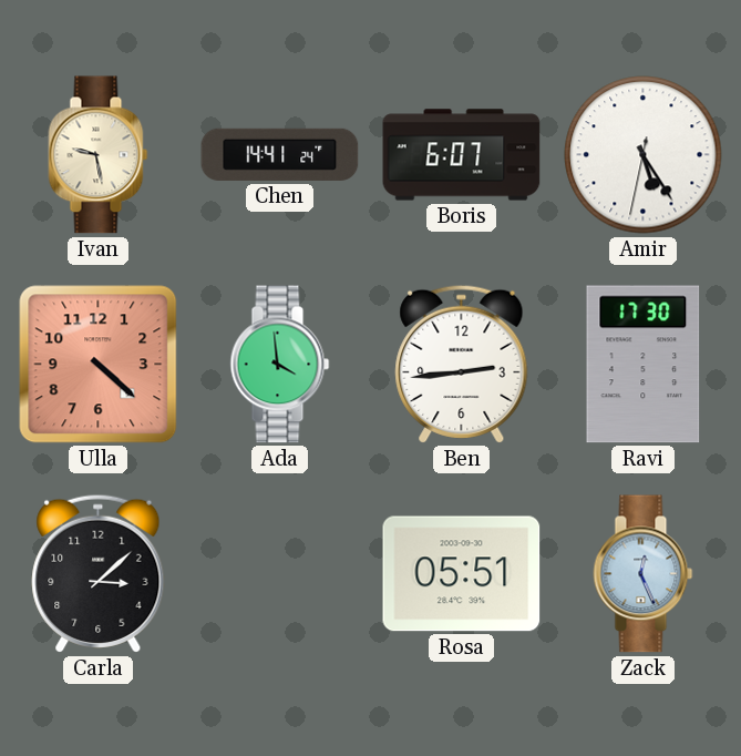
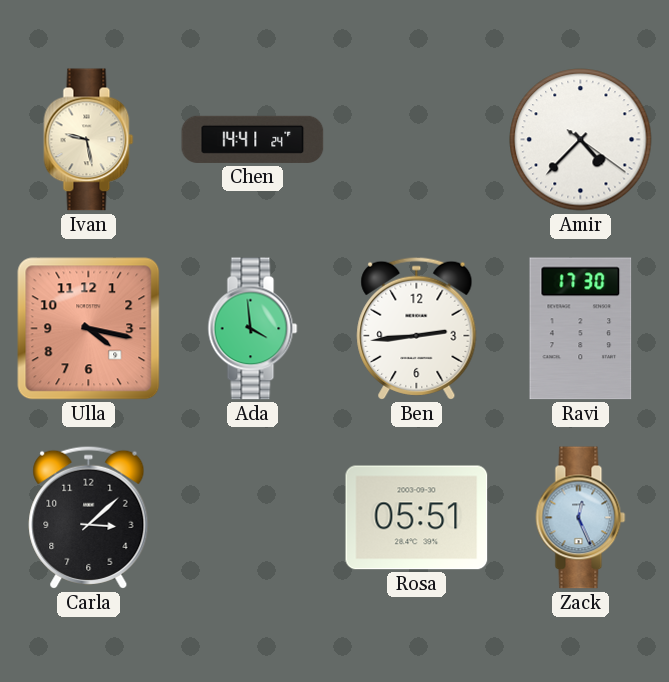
Boris: 6:07 -> none (462, 155)
Amir: 5:24 -> 4:37 (581, 140)
Ulla: 4:22 -> 4:17 (89, 329)
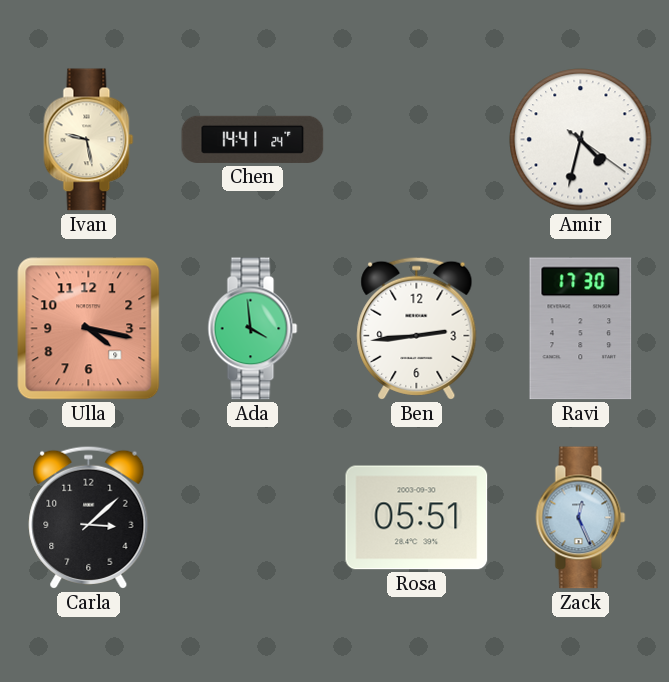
Amir: 4:37 -> 4:32 (581, 140)
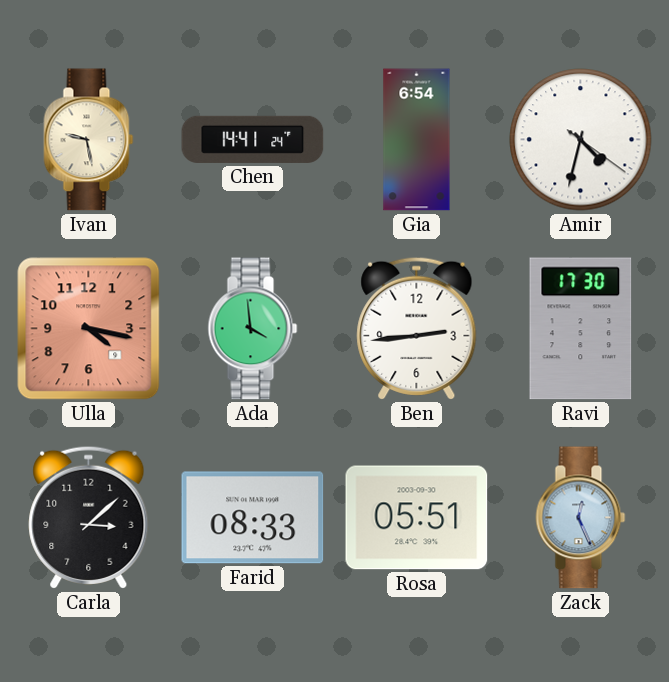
Gia: none -> 6:54 (417, 140)
Farid: none -> 08:33 (253, 518)
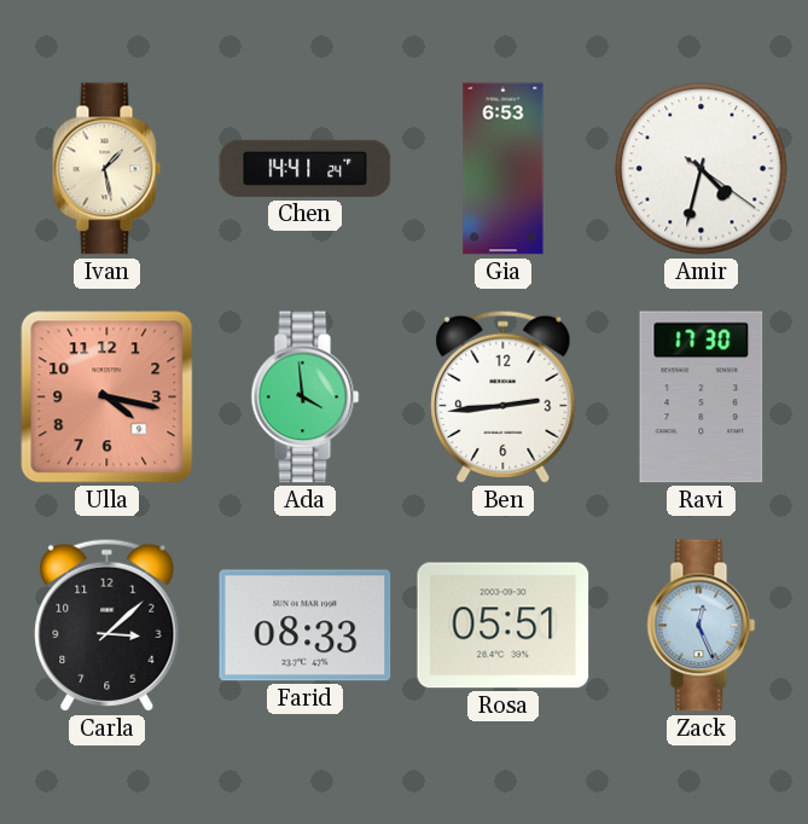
Ivan: 9:28 -> 1:28 (107, 169)
Gia: 6:54 -> 6:53 (504, 169)
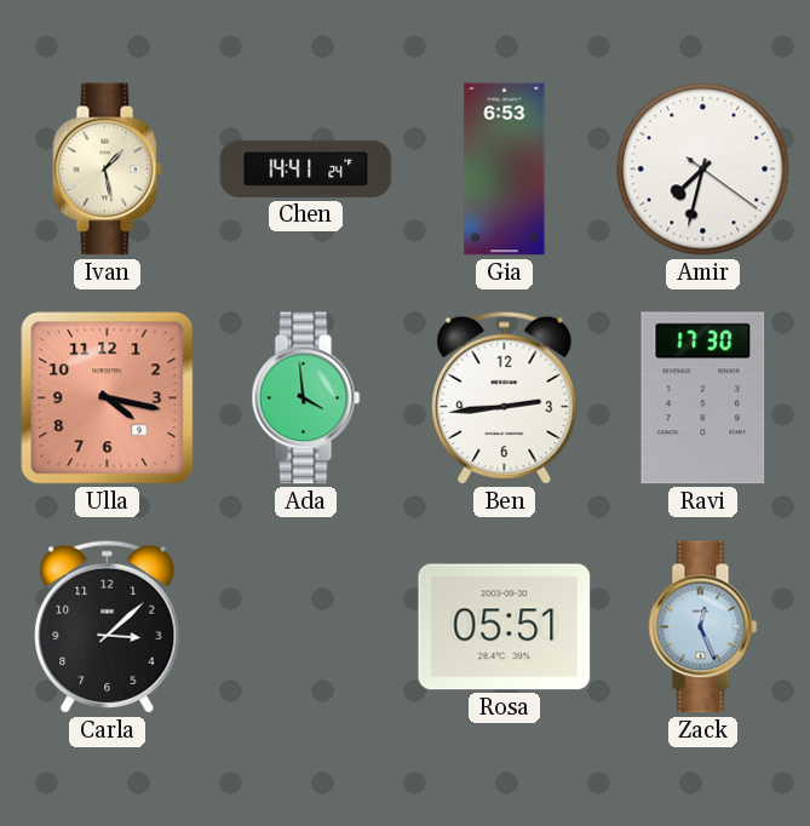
Amir: 4:32 -> 7:32 (703, 170)
Farid: 08:33 -> none (306, 626)
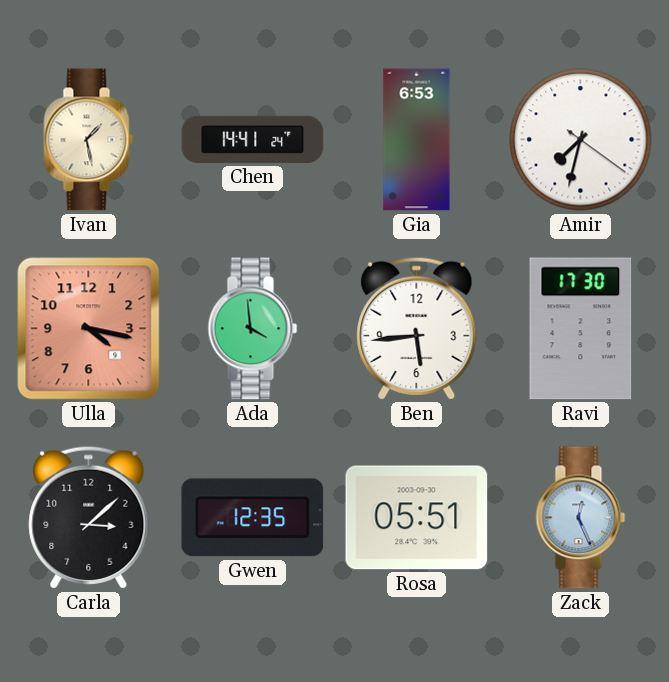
Ben: 2:44 -> 5:44 (417, 328)
Gwen: none -> 12:35 (253, 518)
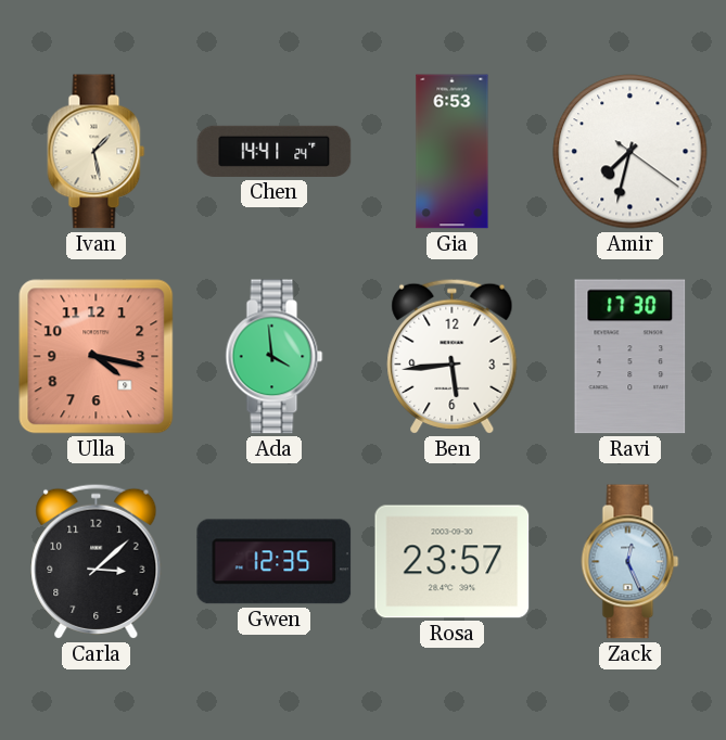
Rosa: 05:51 -> 23:57 (453, 562)
